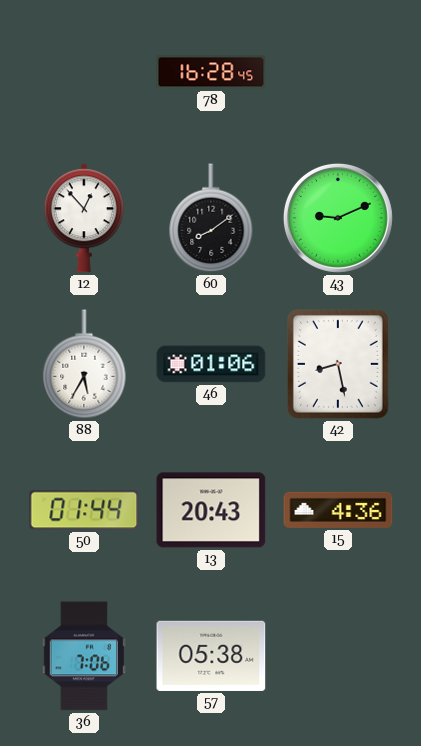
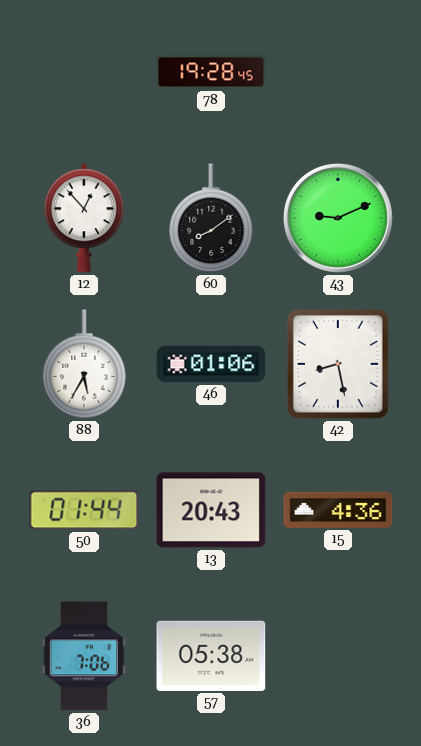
78: 16:28 -> 19:28 (211, 72)
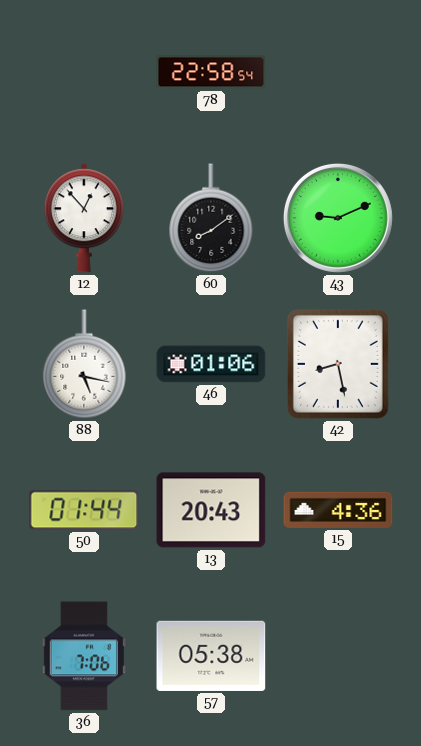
78: 19:28 -> 22:58 (211, 72)
88: 5:35 -> 5:17 (84, 364)
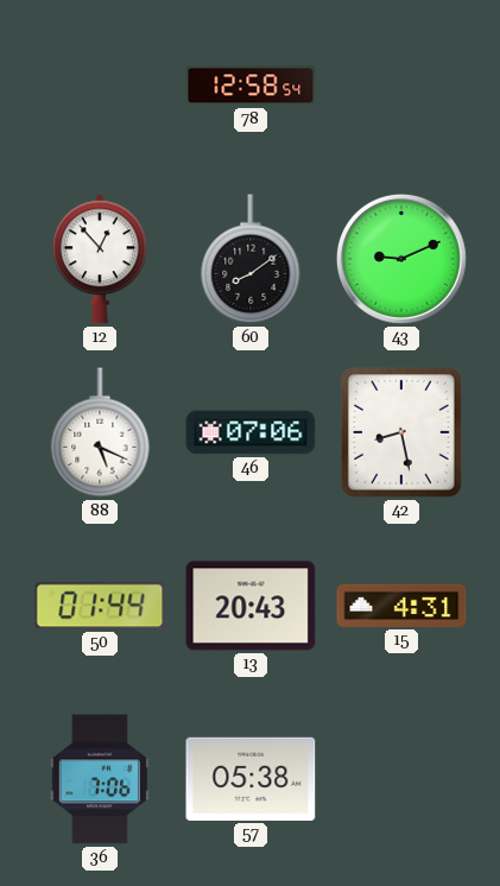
78: 22:58 -> 12:58 (251, 86)
88: 5:17 -> 5:19 (100, 432)
46: 01:06 -> 07:06 (251, 432)
15: 4:36 -> 4:31 (401, 606)
